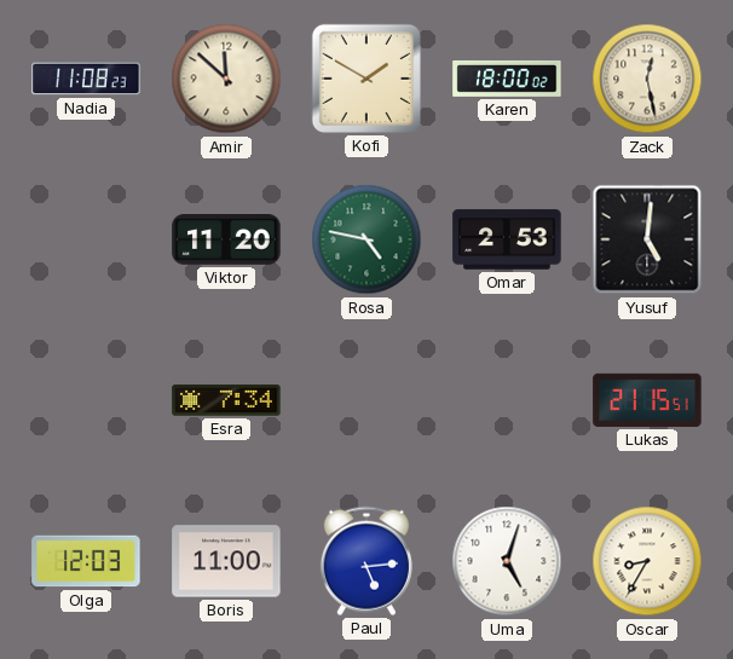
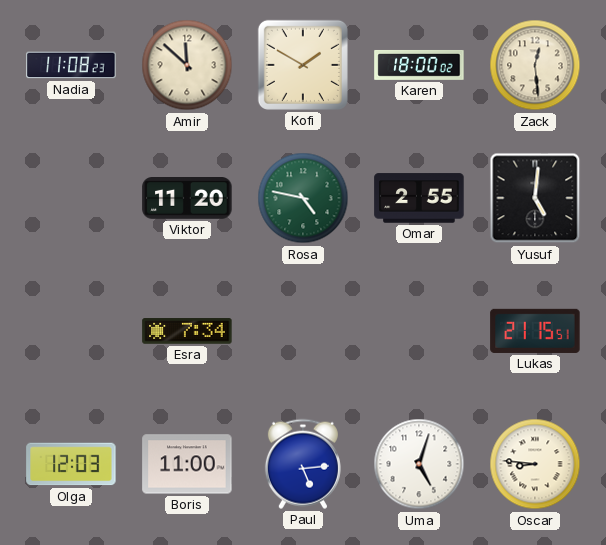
Zack: 12:28 -> 12:29 (535, 65)
Omar: 2:53 -> 2:55 (419, 198)
Oscar: 8:35 -> 8:46 (535, 464)
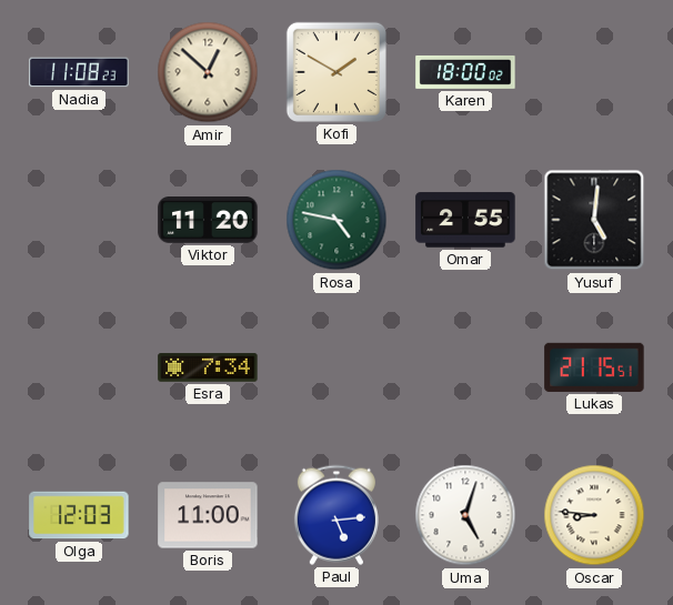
Amir: 11:52 -> 12:52 (208, 72)
Zack: 12:29 -> none (535, 65)
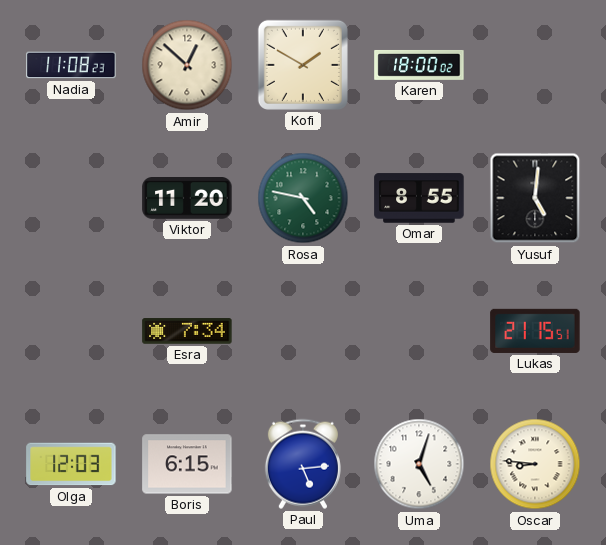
Omar: 2:55 -> 8:55 (419, 198)
Boris: 11:00 -> 6:15 (187, 464)
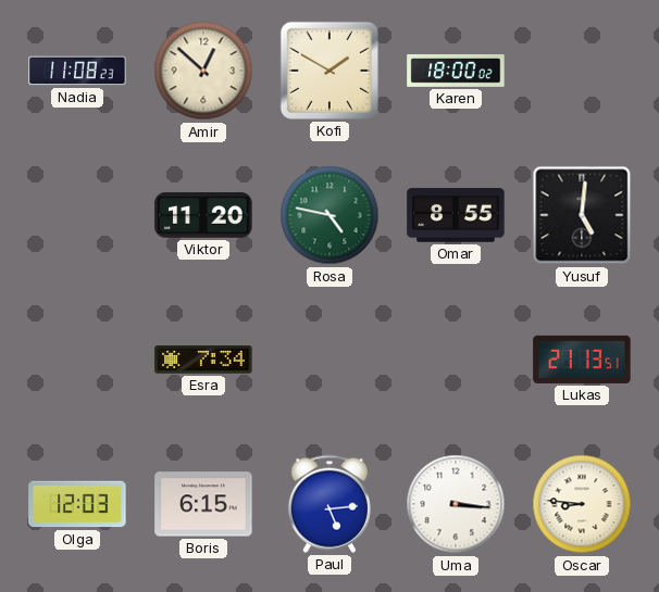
Lukas: 21:15 -> 21:13 (582, 360)
Uma: 5:03 -> 3:16 (456, 504)
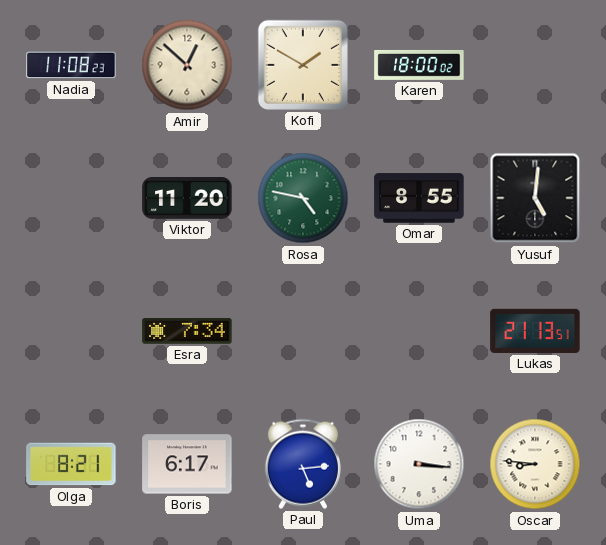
Olga: 12:03 -> 8:21 (71, 464)
Boris: 6:15 -> 6:17 (187, 464)
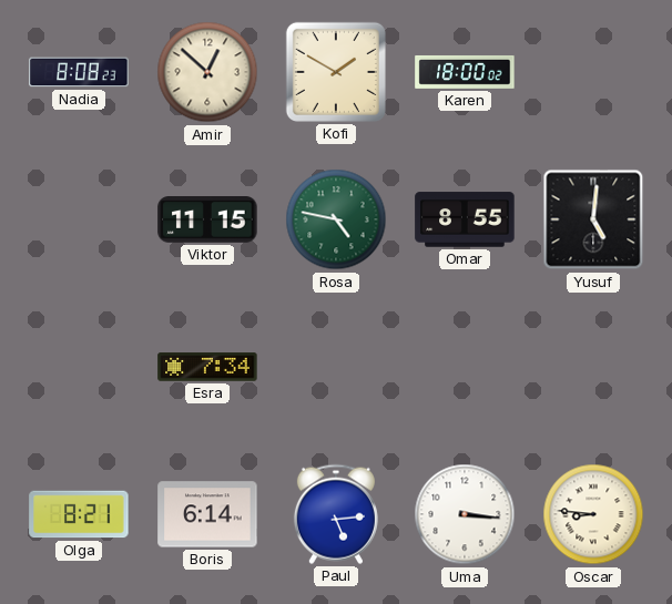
Nadia: 11:08 -> 8:08 (79, 72)
Viktor: 11:20 -> 11:15 (207, 221)
Lukas: 21:13 -> none (535, 331)
Boris: 6:17 -> 6:14 (207, 514)
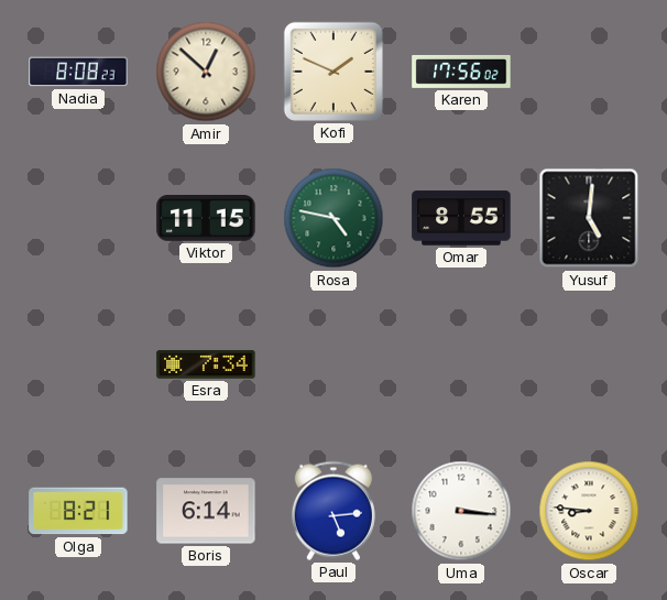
Kofi: 1:50 -> 1:49 (333, 72)
Karen: 18:00 -> 17:56 (461, 72)
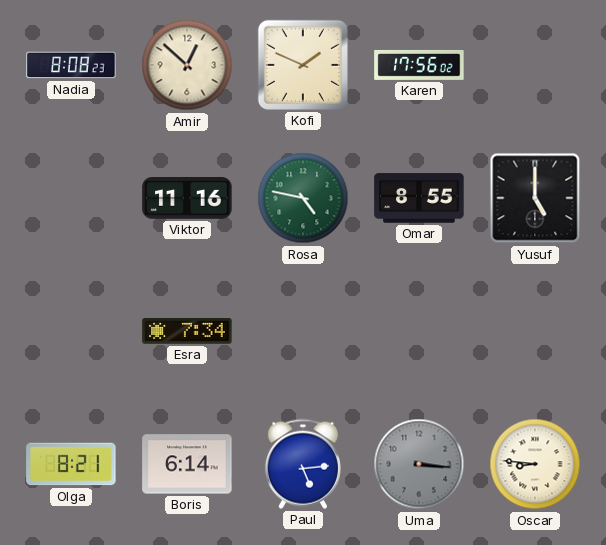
Viktor: 11:15 -> 11:16 (187, 199)
Yusuf: 5:01 -> 5:00 (535, 198)
Uma dial: white -> grey (419, 464)
